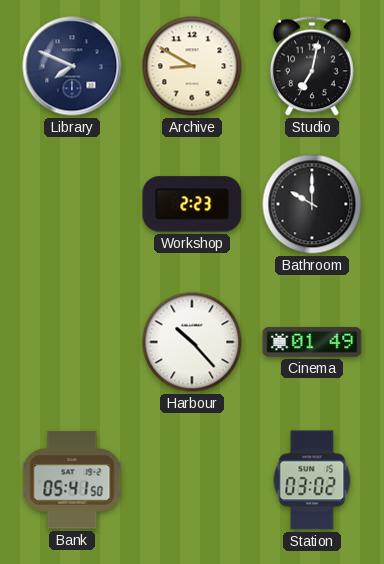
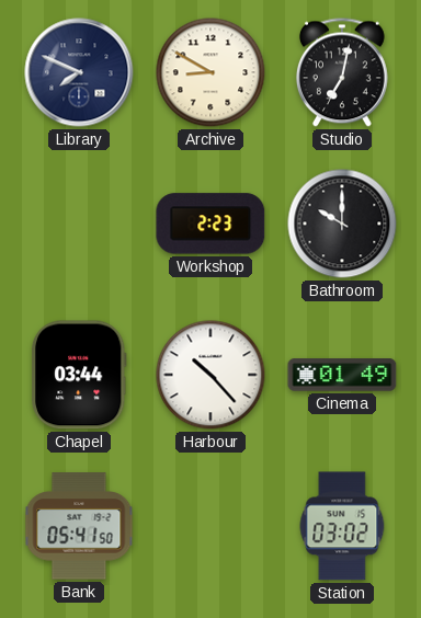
Chapel: none -> 03:44 (79, 375)
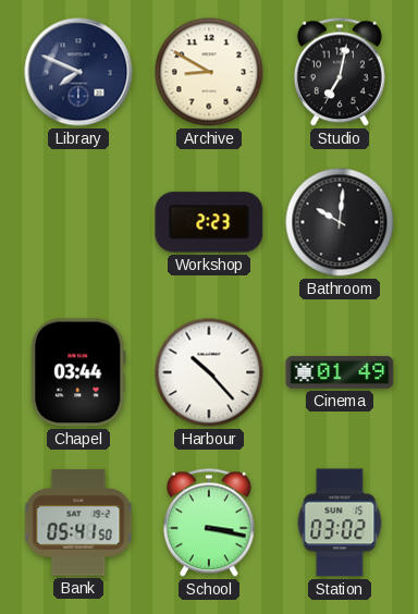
Bathroom: 10:00 -> 10:01 (340, 222)
School: none -> 3:17 (209, 523)
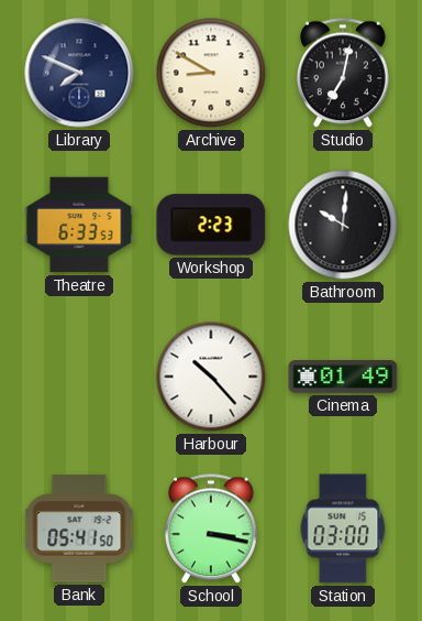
Theatre: none -> 6:33 (79, 225)
Chapel: 03:44 -> none (78, 372)
Station: 03:02 -> 03:00 (343, 529)
